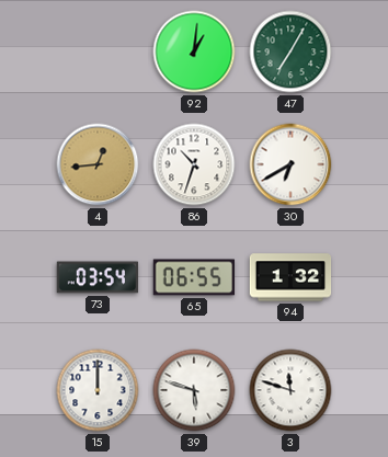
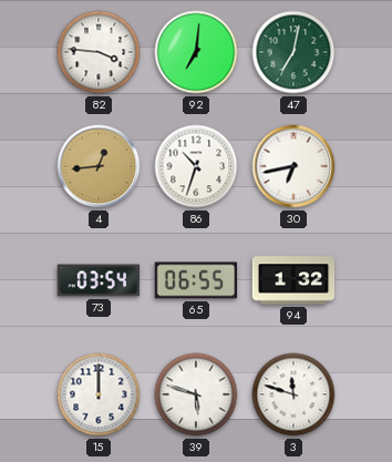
82: none -> 3:46 (99, 52)
92: 1:01 -> 7:01 (196, 52)
47: 7:05 -> 7:02 (293, 52)
30: 6:40 -> 6:43 (293, 166)
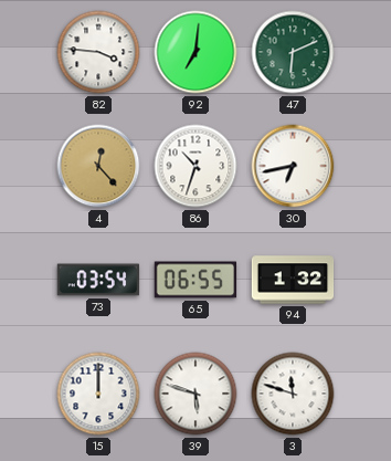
47: 7:02 -> 6:11 (293, 52)
4: 12:44 -> 12:23 (98, 166)
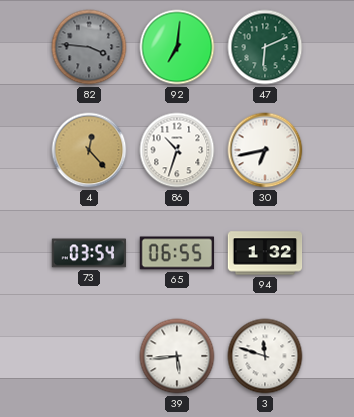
82 dial: white -> grey (89, 47)
15: 12:00 -> none (98, 394)
39: 5:48 -> 5:44 (177, 356)
